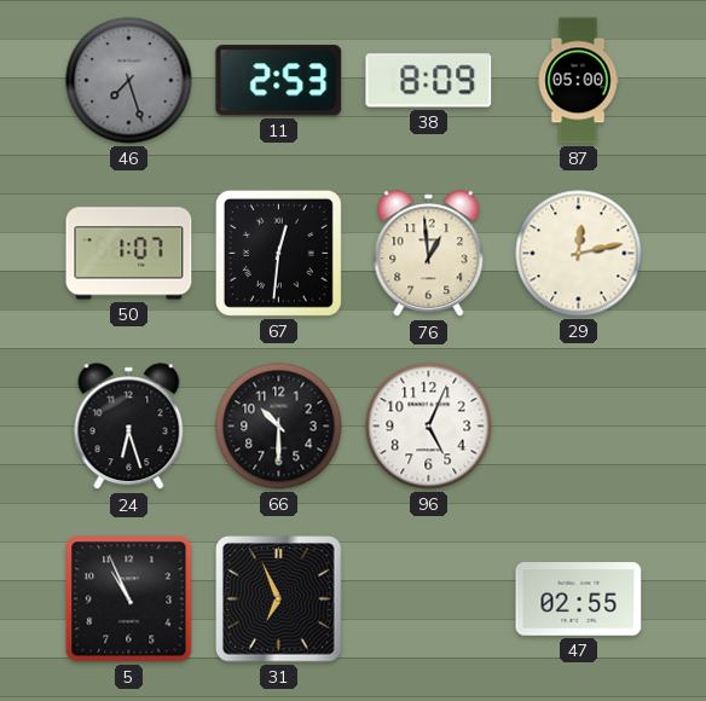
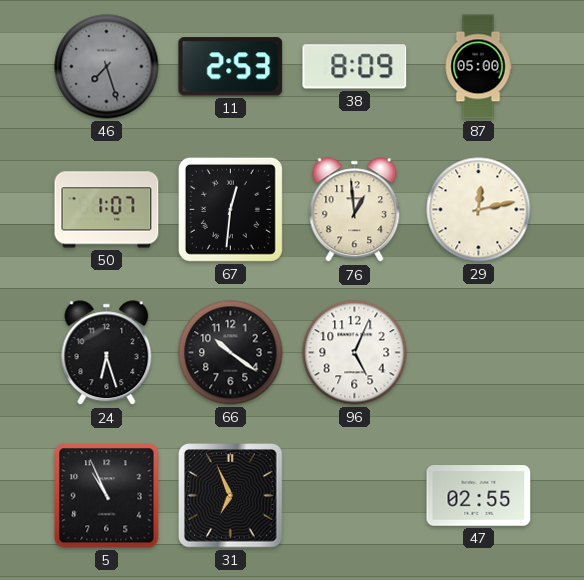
66: 10:30 -> 10:21 (231, 353)
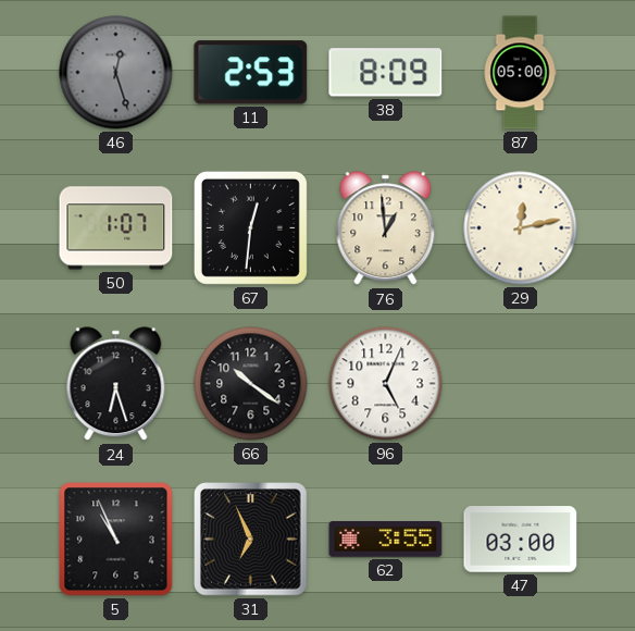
46: 7:27 -> 12:27 (116, 73)
62: none -> 3:55 (386, 540)
47: 02:55 -> 03:00 (521, 540)
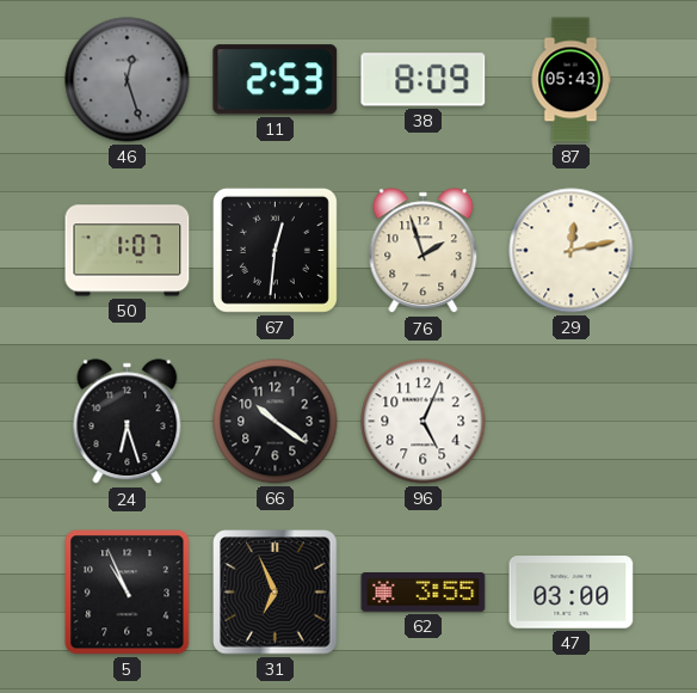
87: 05:00 -> 05:43 (570, 80)
76: 12:59 -> 1:57 (424, 251)
